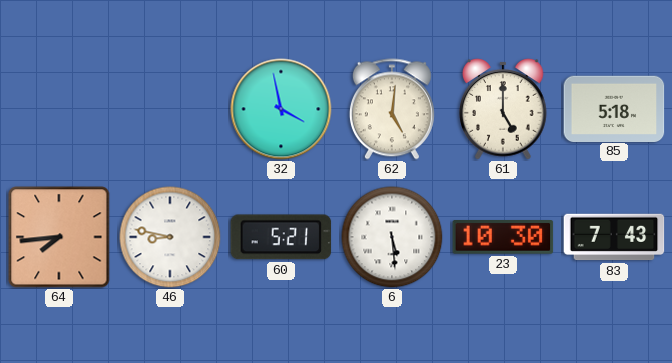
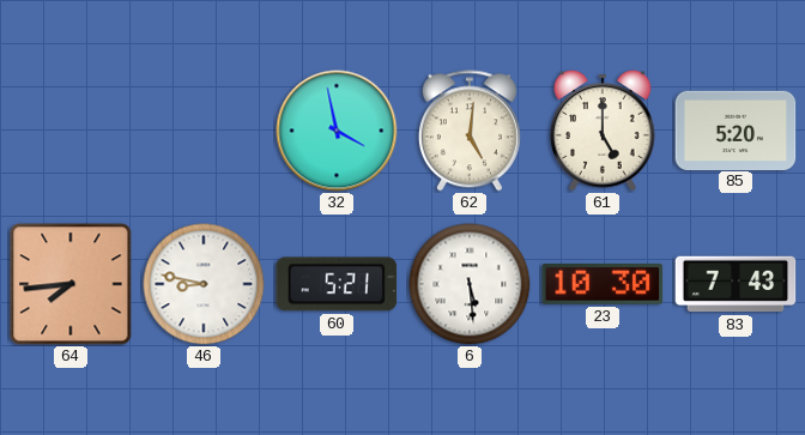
85: 5:18 -> 5:20 (736, 129)
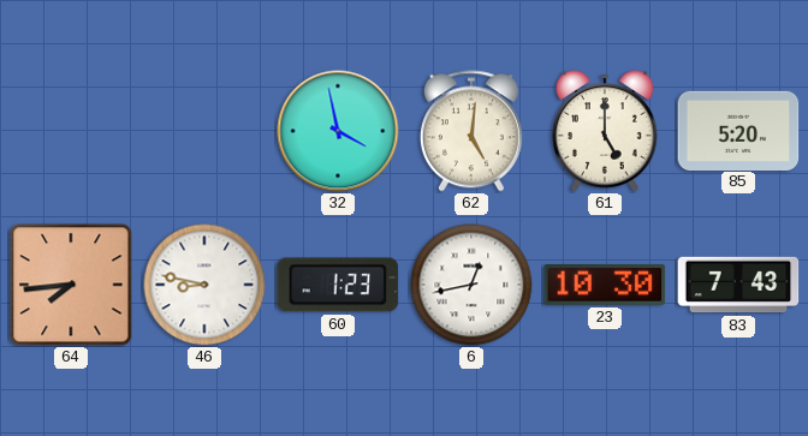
60: 5:21 -> 1:23 (338, 285)
6: 5:29 -> 12:43 (471, 285)
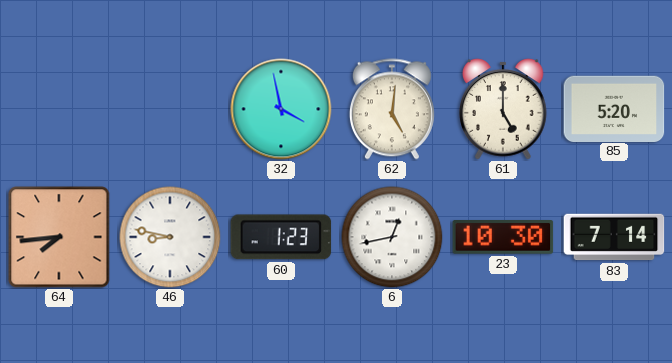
83: 7:43 -> 7:14 (614, 237)
